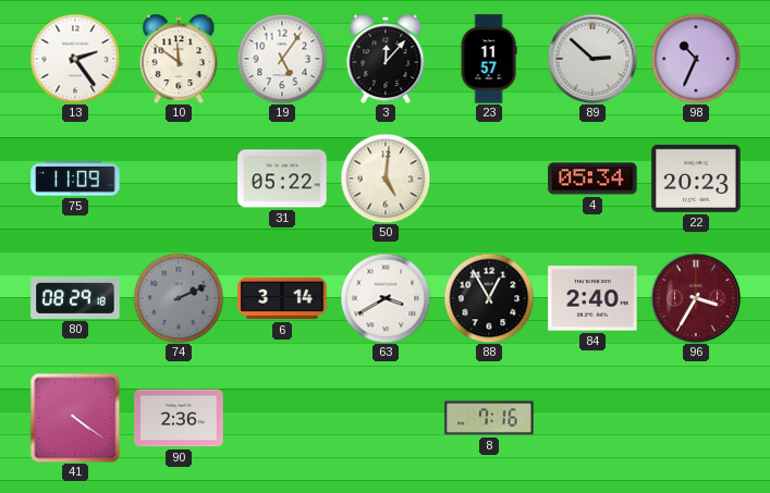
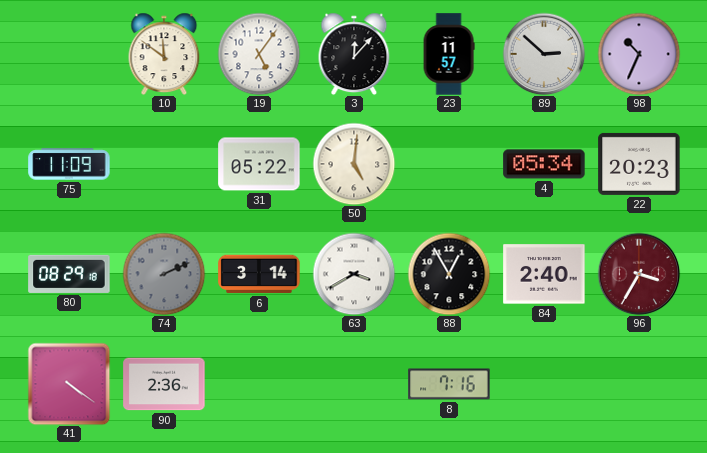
13: 2:24 -> none (75, 59)
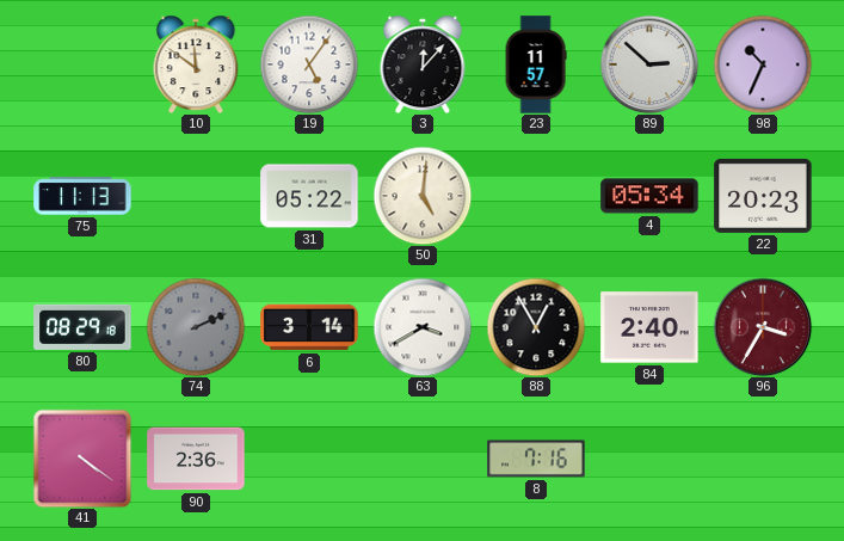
75: 11:09 -> 11:13 (82, 196)
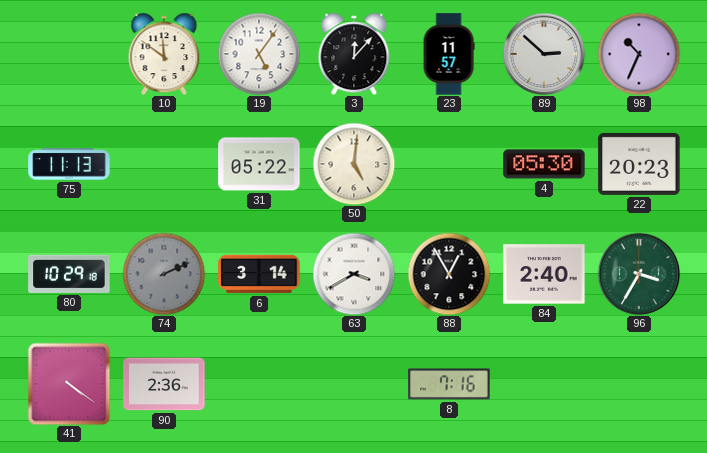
4: 05:34 -> 05:30 (544, 164)
80: 08:29 -> 10:29 (69, 274)
96 dial: burgundy -> green (639, 274)
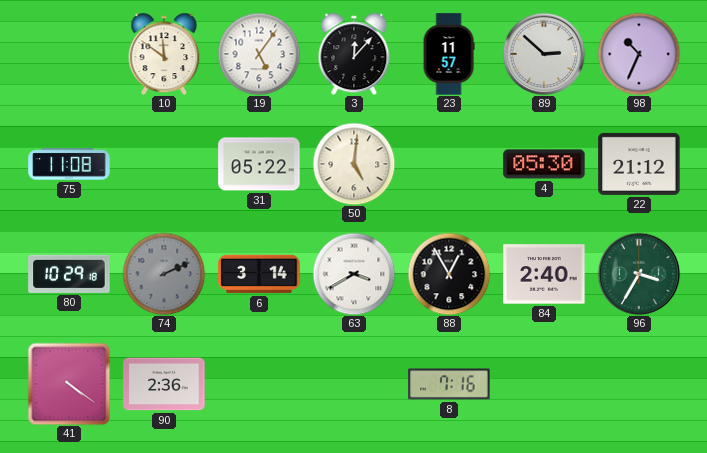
75: 11:13 -> 11:08 (69, 164)
22: 20:23 -> 21:12 (639, 164)
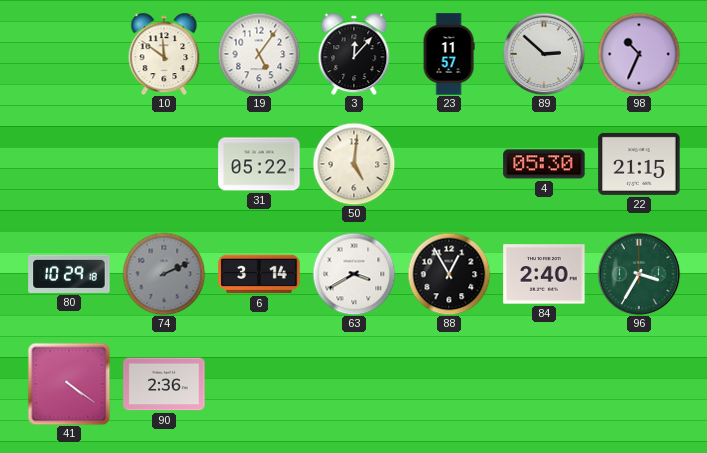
75: 11:08 -> none (69, 164)
22: 21:12 -> 21:15 (639, 164)
8: 7:16 -> none (449, 384)
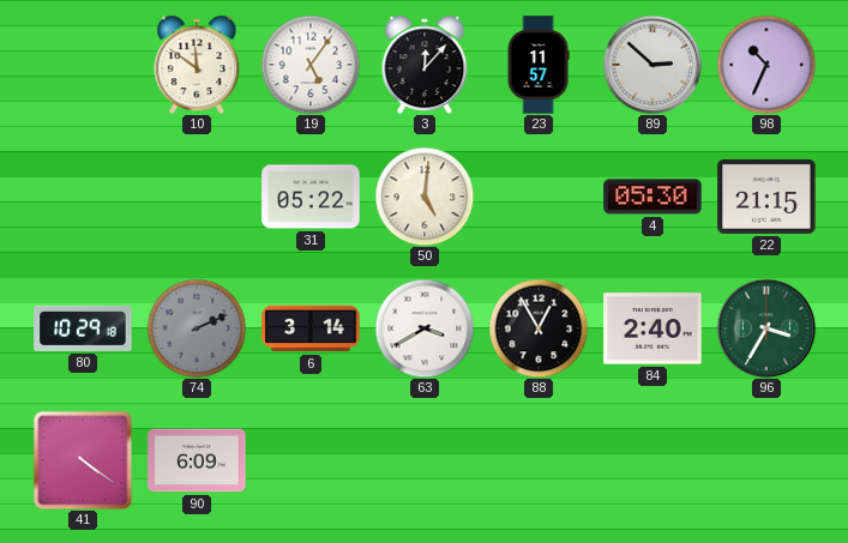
90: 2:36 -> 6:09 (197, 460)
